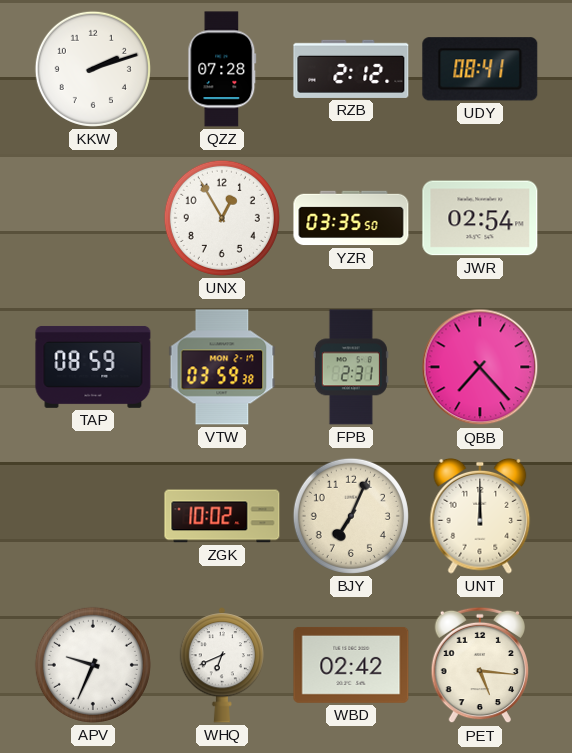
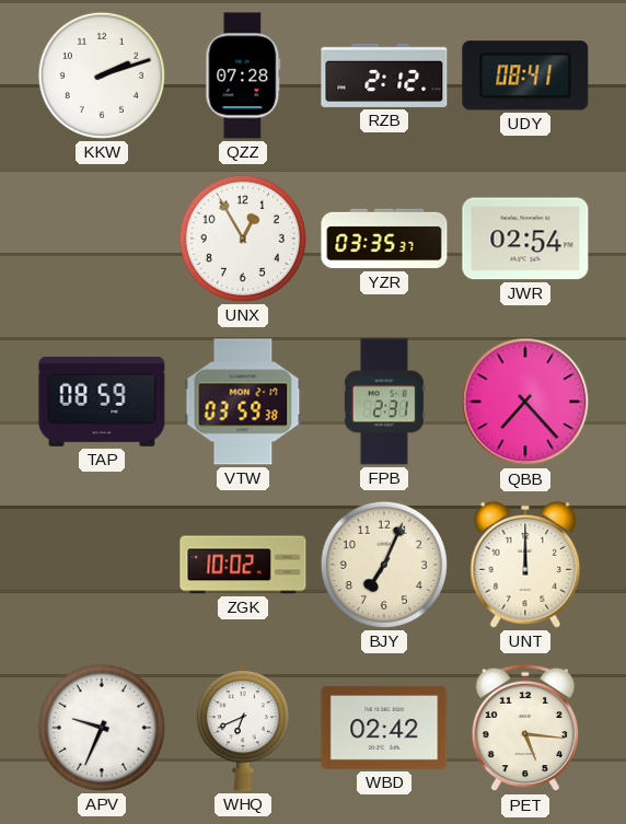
YZR: 03:35:50 -> 03:35:37 (384, 239)
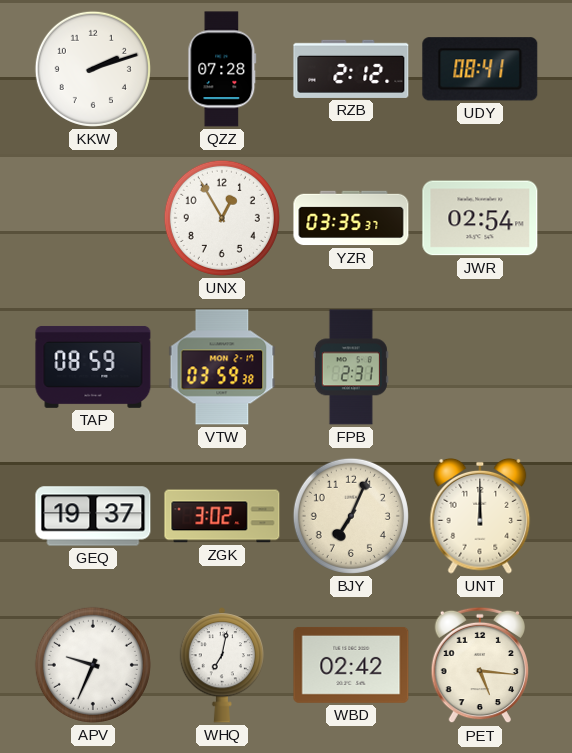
QBB: 7:23 -> none (525, 402)
GEQ: none -> 19:37 (93, 516)
ZGK: 10:02 -> 3:02 (222, 516)
WHQ: 6:41 -> 7:02 (221, 665)
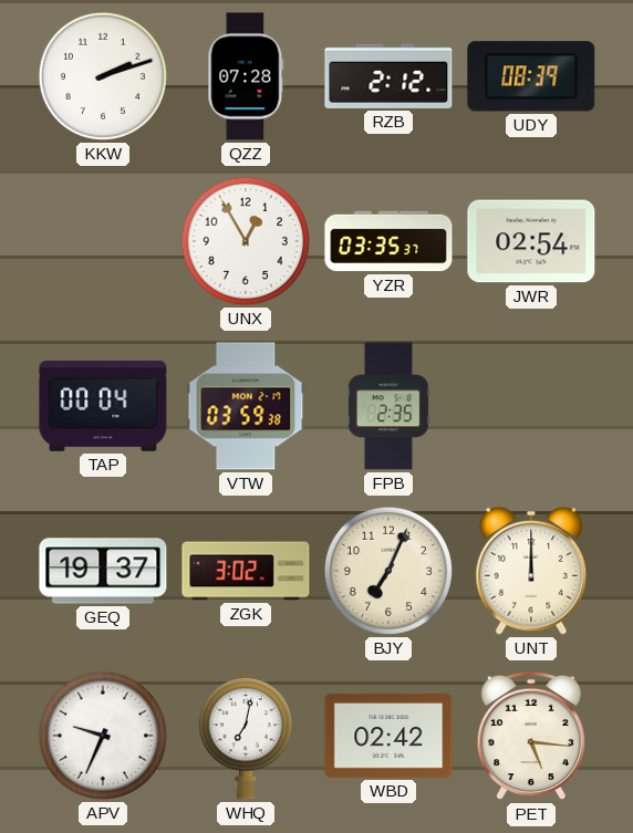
UDY: 08:41 -> 08:39 (531, 76)
TAP: 08:59 -> 00:04 (103, 406)
FPB: 2:31 -> 2:35 (388, 406)
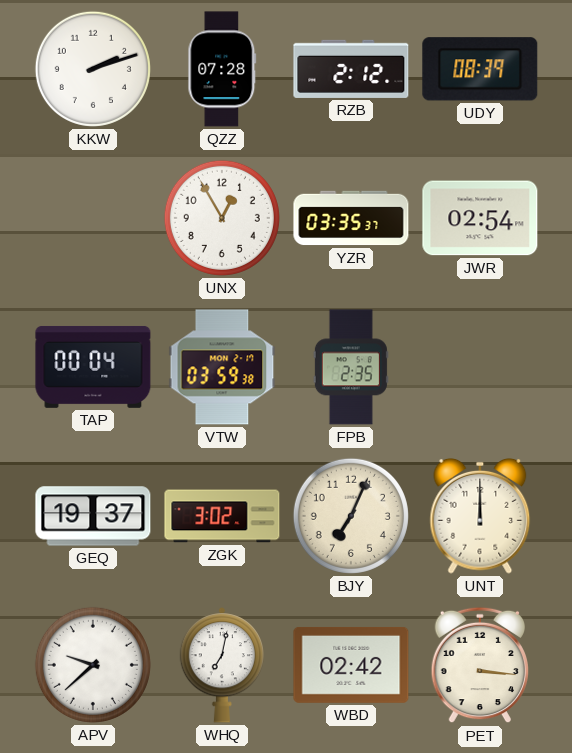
APV: 9:34 -> 9:38 (93, 665)
PET: 5:16 -> 3:16 (479, 665)
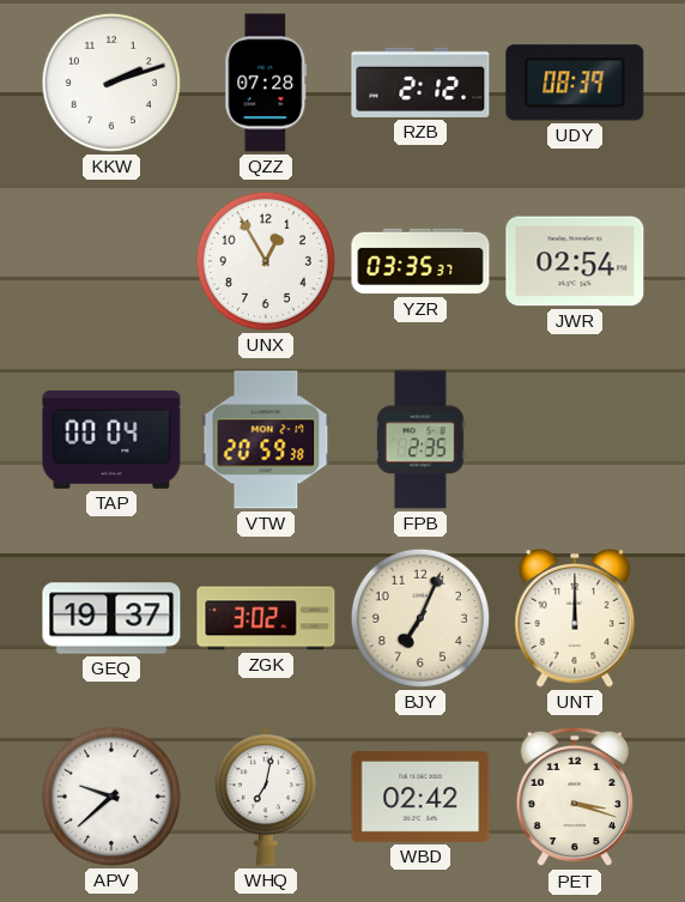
VTW: 03:59 -> 20:59 (266, 440)
PET: 3:16 -> 3:18 (574, 797)
